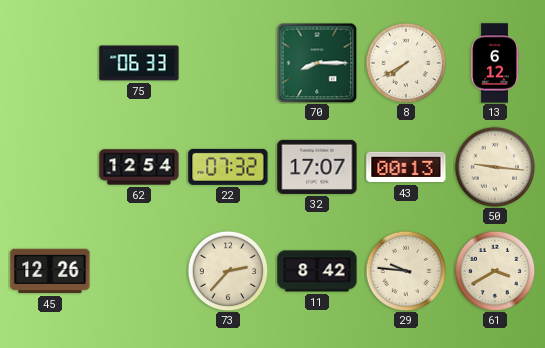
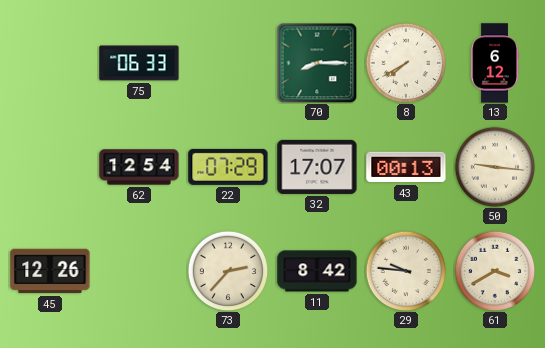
22: 07:32 -> 07:29 (228, 167)
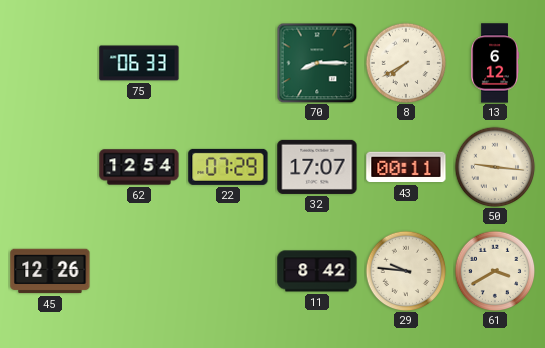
43: 00:13 -> 00:11 (406, 167)
73: 2:37 -> none (228, 271)
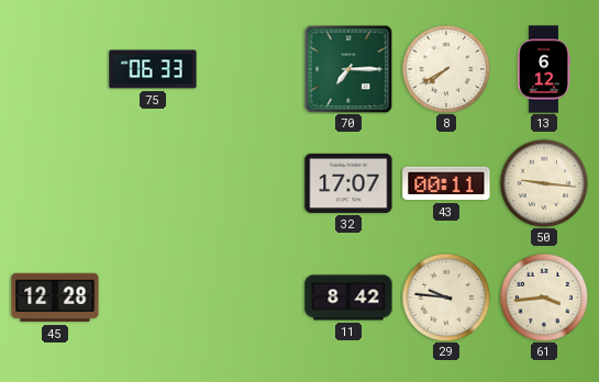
70: 8:15 -> 7:15 (348, 69)
62: 12:54 -> none (139, 167)
22: 07:29 -> none (228, 167)
45: 12:26 -> 12:28 (55, 297)
61: 3:40 -> 3:44 (544, 297)
